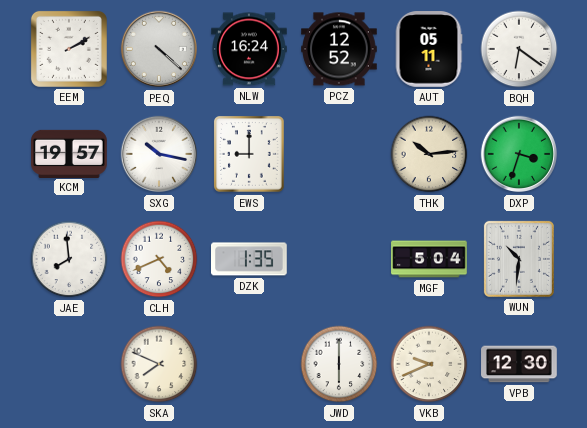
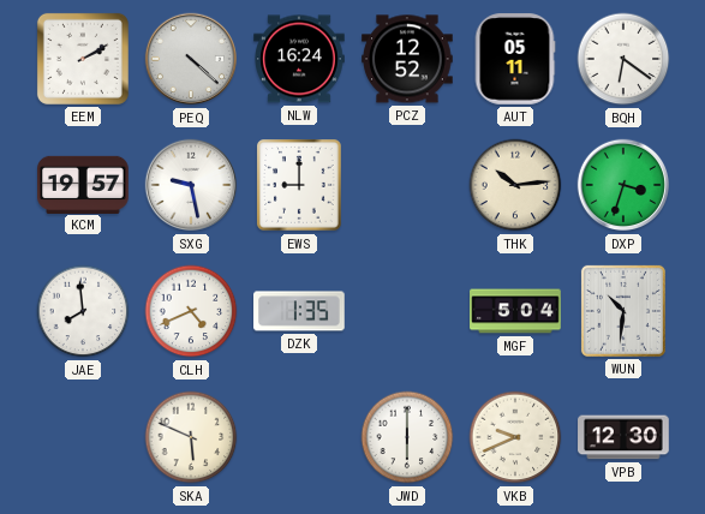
SXG: 10:17 -> 9:28 (191, 185)
SKA: 7:49 -> 5:49 (191, 437)
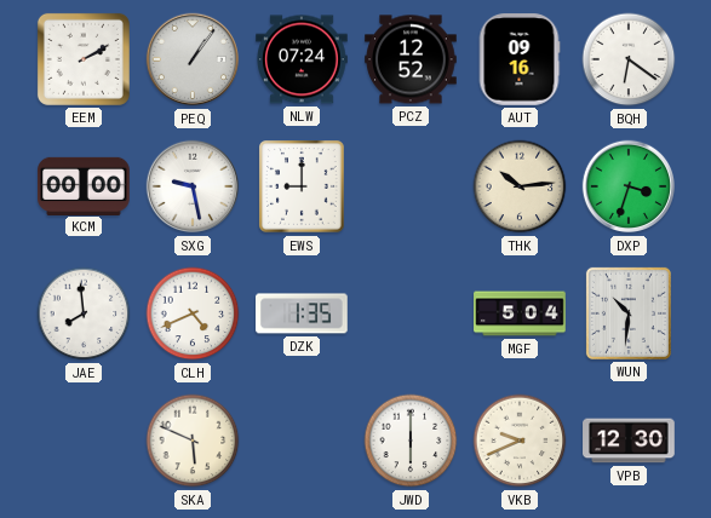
PEQ: 4:22 -> 1:06 (193, 59)
NLW: 16:24 -> 07:24 (302, 59)
AUT: 05:11 -> 09:16 (520, 59)
KCM: 19:57 -> 00:00 (84, 185)
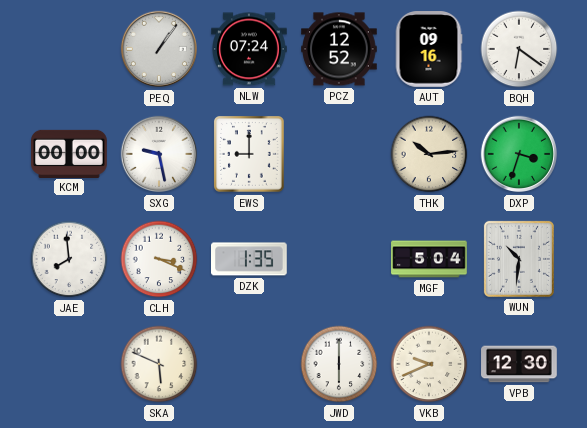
EEM: 2:10 -> none (84, 59)
CLH: 4:41 -> 3:19 (159, 259)
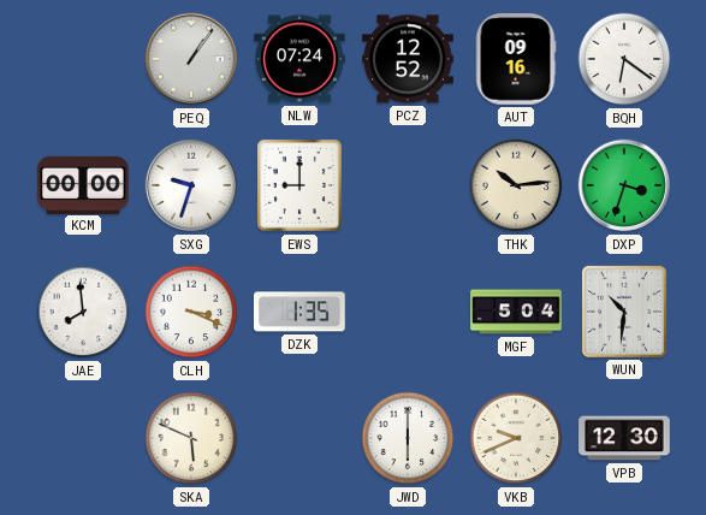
SXG: 9:28 -> 9:33 (191, 185)
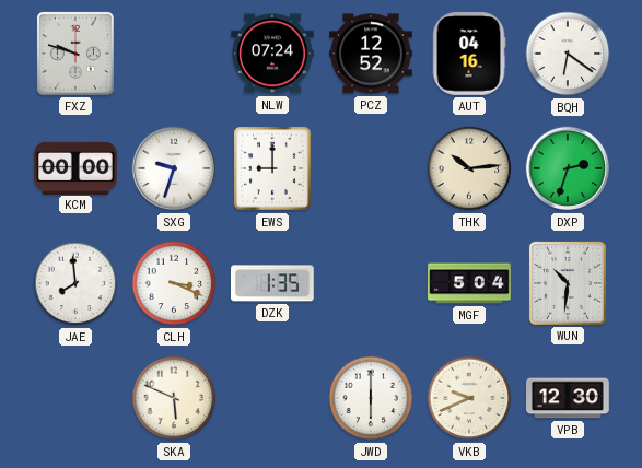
FXZ: none -> 9:48 (75, 54)
PEQ: 1:06 -> none (191, 59)
AUT: 09:16 -> 04:16 (469, 54)
DXP: 3:33 -> 2:33 (568, 168)
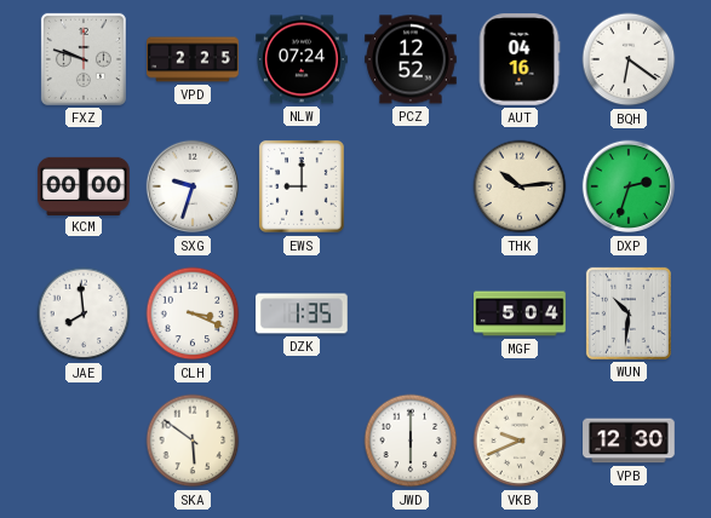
VPD: none -> 2:25 (193, 59)
SKA: 5:49 -> 5:51 (193, 441)
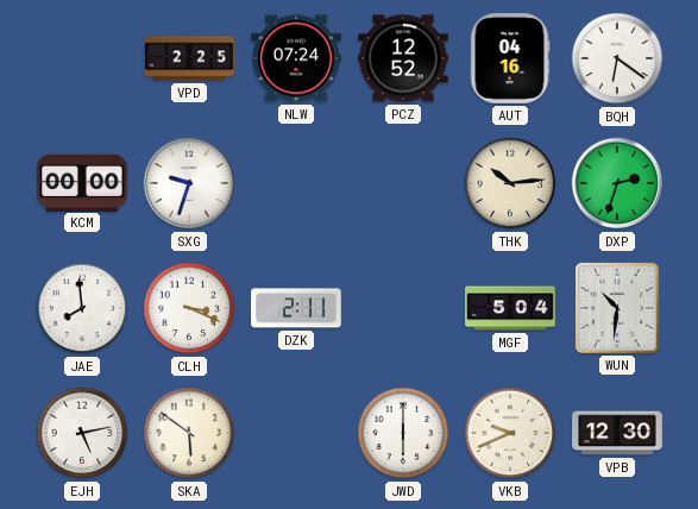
FXZ: 9:48 -> none (84, 59)
EWS: 9:00 -> none (302, 186)
DZK: 1:35 -> 2:11 (297, 308)
EJH: none -> 5:13 (82, 433)
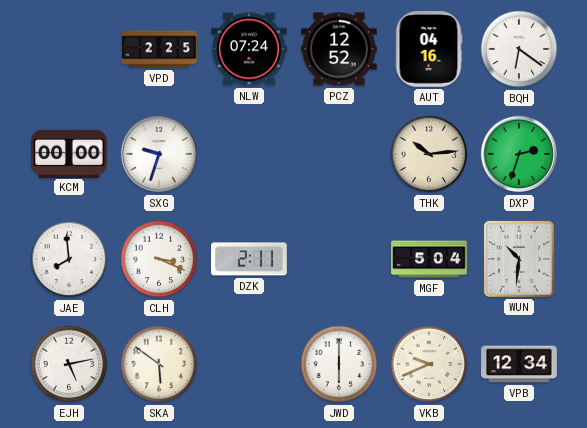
VPB: 12:30 -> 12:34 (519, 364)
